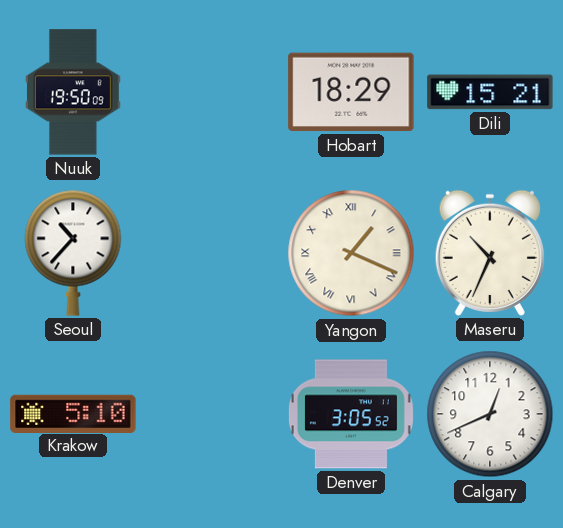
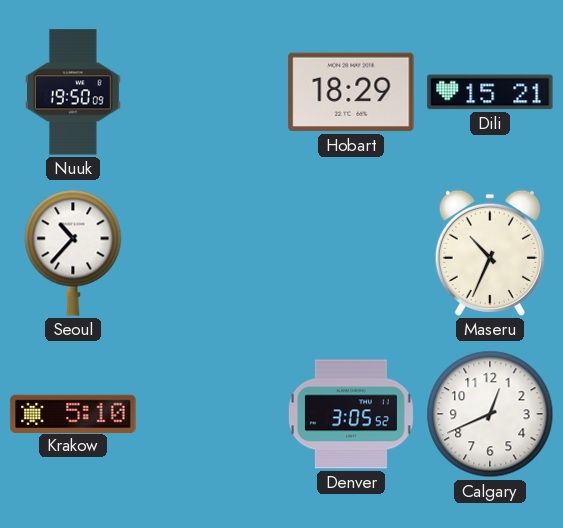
Yangon: 1:19 -> none (351, 253)
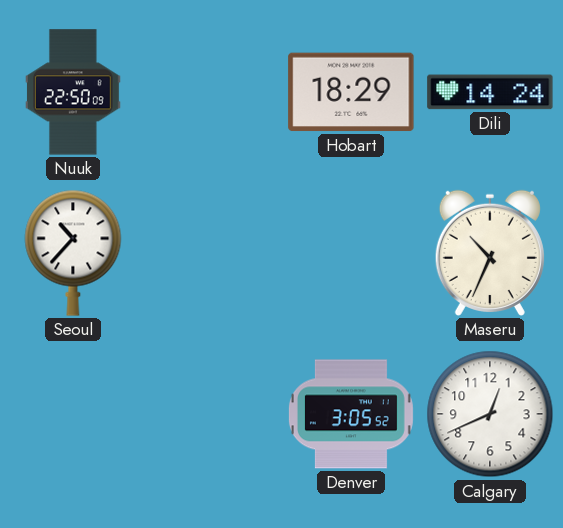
Nuuk: 19:50 -> 22:50 (73, 92)
Dili: 15:21 -> 14:24 (490, 92)
Krakow: 5:10 -> none (73, 413)
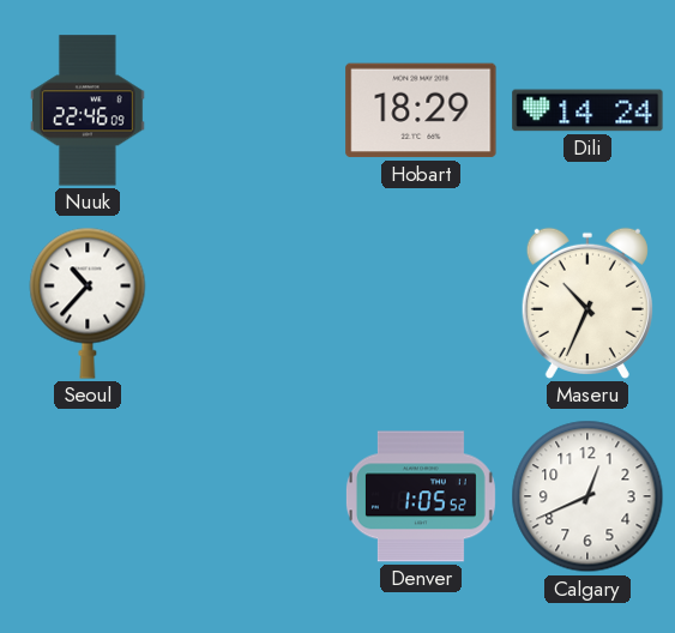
Nuuk: 22:50 -> 22:46 (88, 110)
Denver: 3:05 -> 1:05 (421, 496)
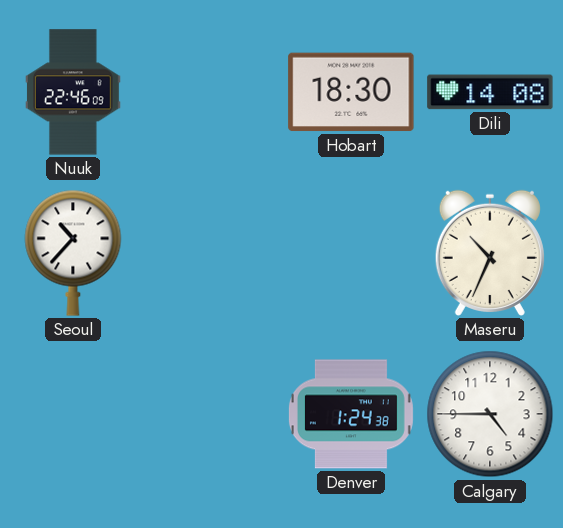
Hobart: 18:29 -> 18:30 (351, 92)
Dili: 14:24 -> 14:08 (490, 92)
Denver: 1:05 -> 1:24 (351, 414)
Calgary: 12:41 -> 4:45 (490, 414)
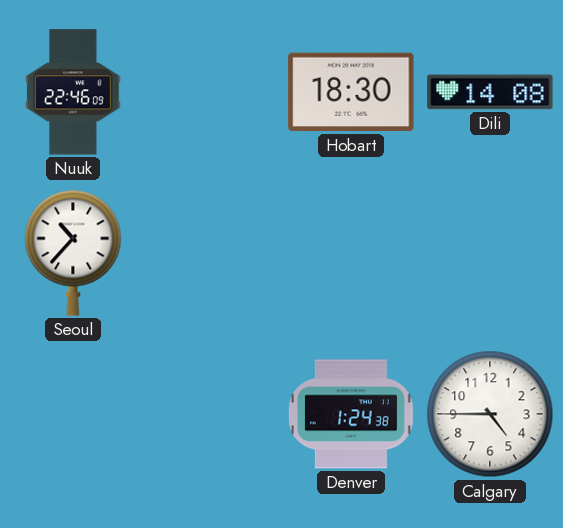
Maseru: 10:34 -> none (490, 253)
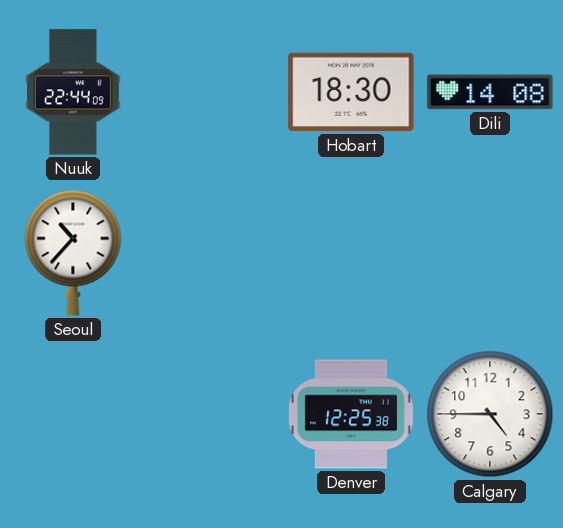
Nuuk: 22:46 -> 22:44 (73, 92)
Denver: 1:24 -> 12:25 (351, 414)
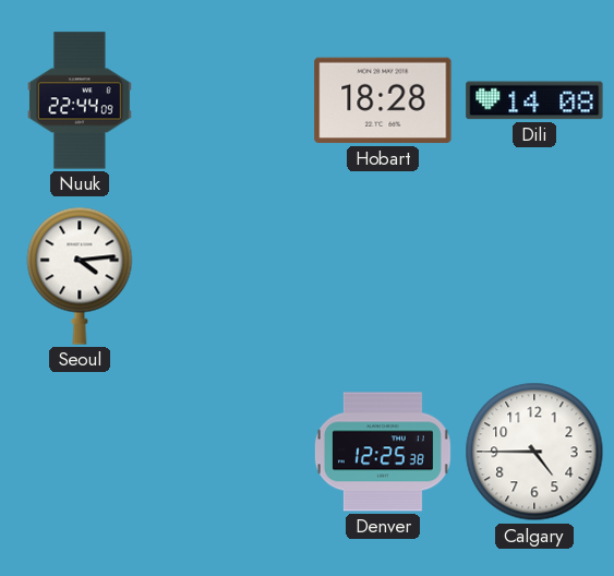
Hobart: 18:30 -> 18:28 (383, 100)
Seoul: 10:37 -> 4:14 (80, 276)
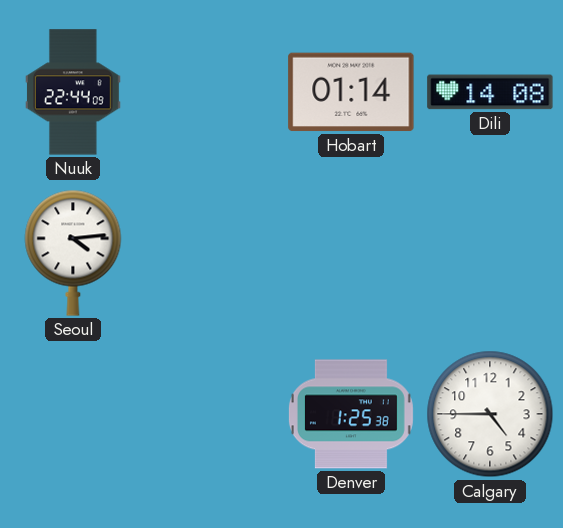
Hobart: 18:28 -> 01:14 (351, 92)
Denver: 12:25 -> 1:25 (351, 414)
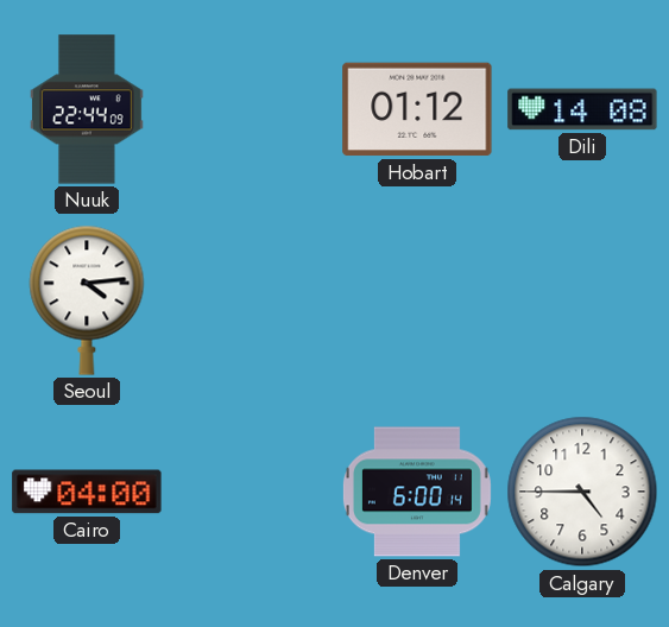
Hobart: 01:14 -> 01:12 (417, 109)
Cairo: none -> 04:00 (87, 492)
Denver: 1:25 -> 6:00 (417, 492)
